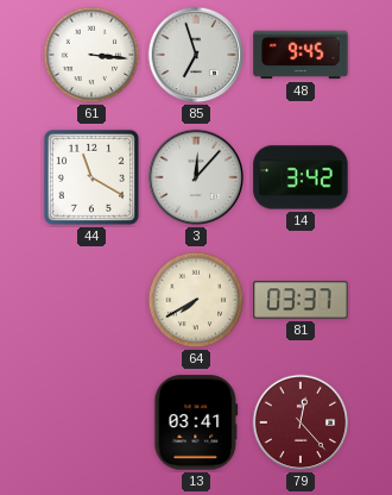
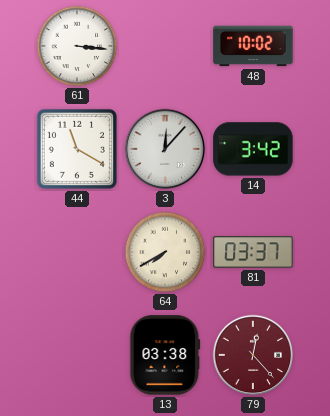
85: 6:57 -> none (196, 55)
48: 9:45 -> 10:02 (253, 46)
13: 03:41 -> 03:38 (165, 355)
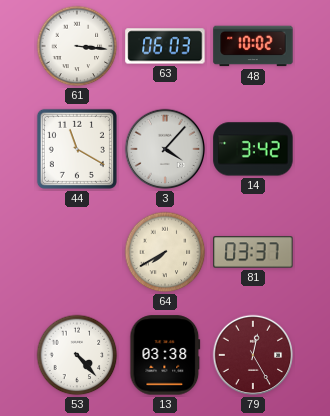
63: none -> 06:03 (165, 46)
3: 12:07 -> 4:07 (165, 149)
53: none -> 4:23 (77, 355)
79: 12:23 -> 12:25 (253, 355)
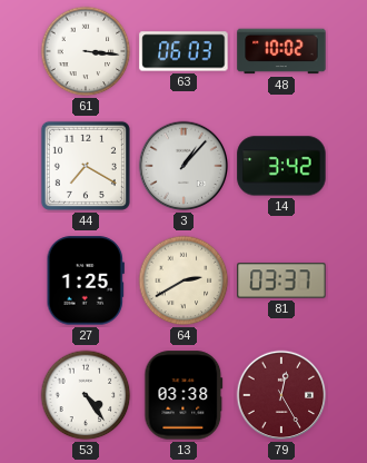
44: 11:20 -> 7:20 (86, 166)
3: 4:07 -> 1:07 (183, 166)
27: none -> 1:25 (86, 280)
64: 7:40 -> 2:40 (183, 280)
53: 4:23 -> 4:24 (86, 395)
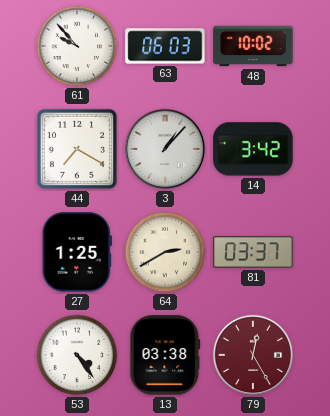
61: 3:16 -> 9:53 (77, 46)
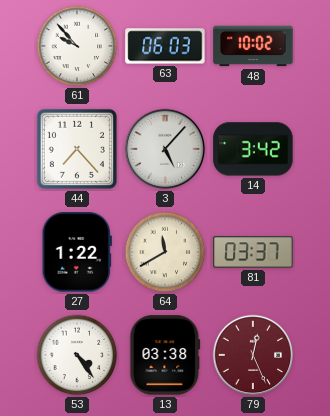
44: 7:20 -> 7:23 (77, 149)
3: 1:07 -> 5:07 (165, 149)
27: 1:25 -> 1:22 (77, 252)
64: 2:40 -> 11:40 (165, 252)
79: 12:25 -> 12:26 (253, 355)
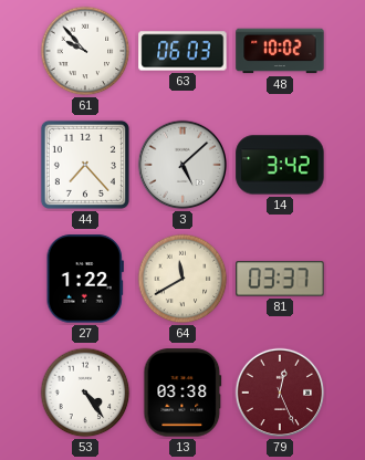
3: 5:07 -> 5:08 (182, 165)
